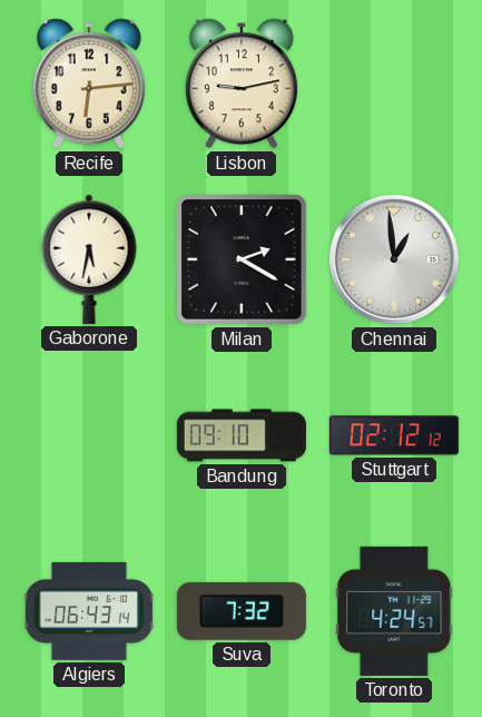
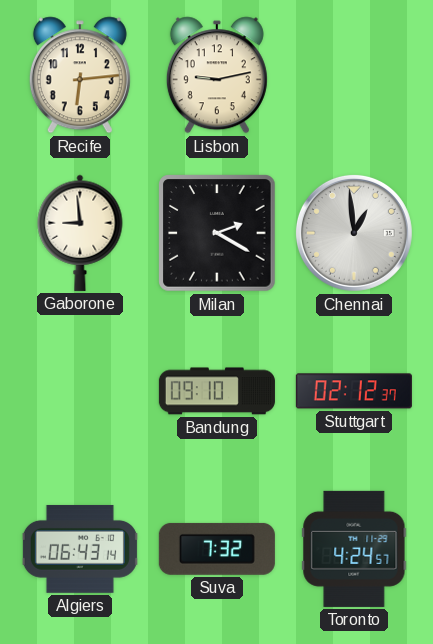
Gaborone: 5:32 -> 8:59 (80, 233)
Stuttgart: 02:12:12 -> 02:12:37 (354, 391)
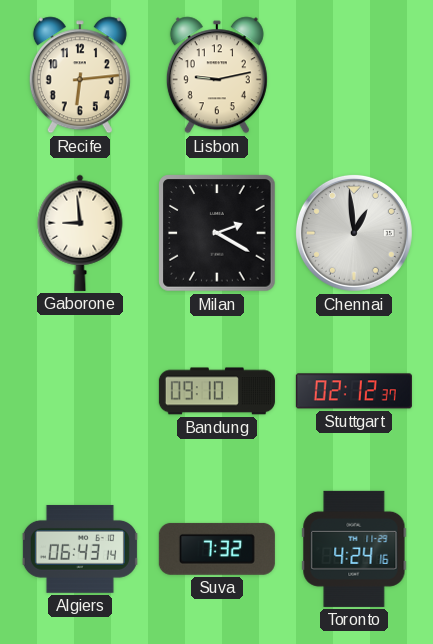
Toronto: 4:24:57 -> 4:24:16 (354, 549)
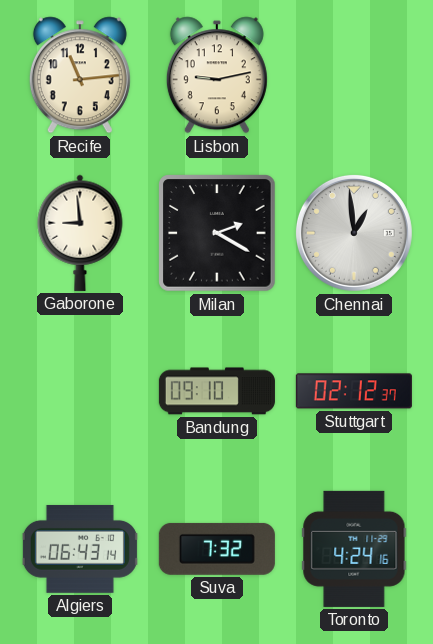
Recife: 6:14 -> 11:14 (80, 75)
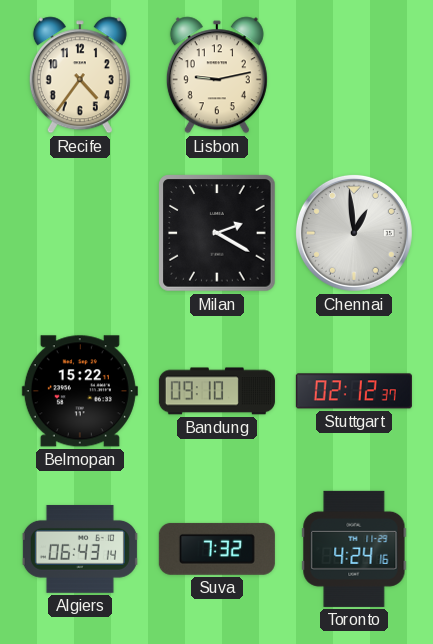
Recife: 11:14 -> 4:36 (80, 75)
Gaborone: 8:59 -> none (80, 233)
Belmopan: none -> 15:22 (80, 391)
